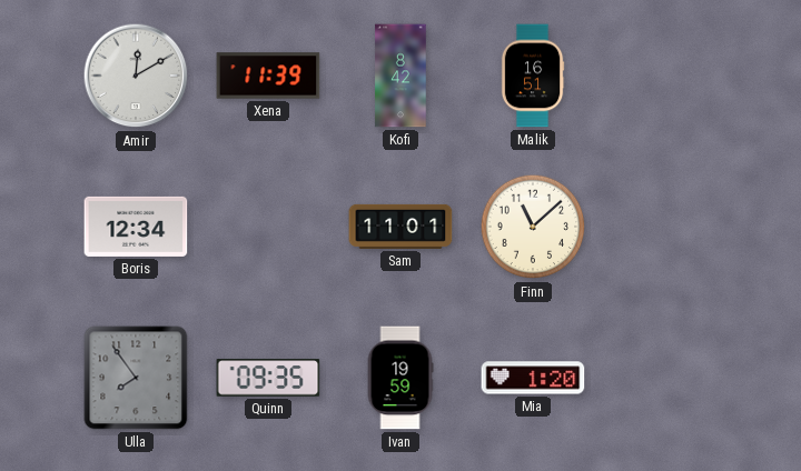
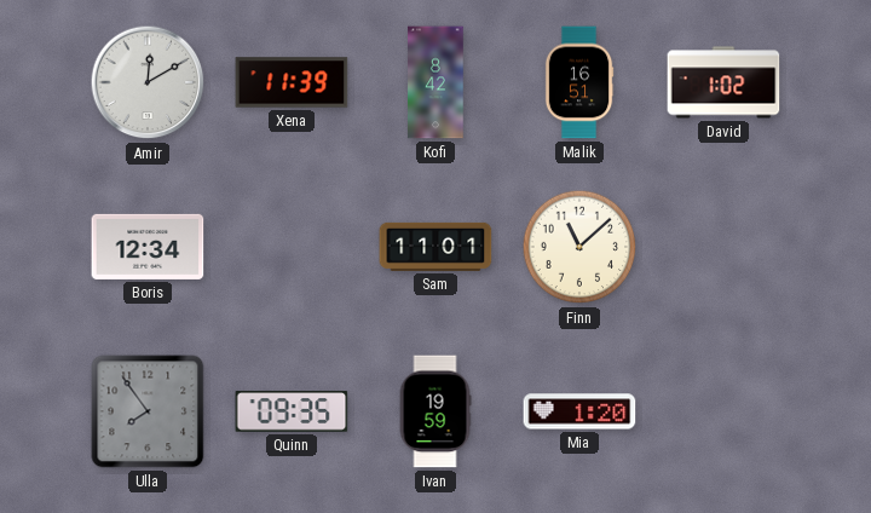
David: none -> 1:02 (723, 82)
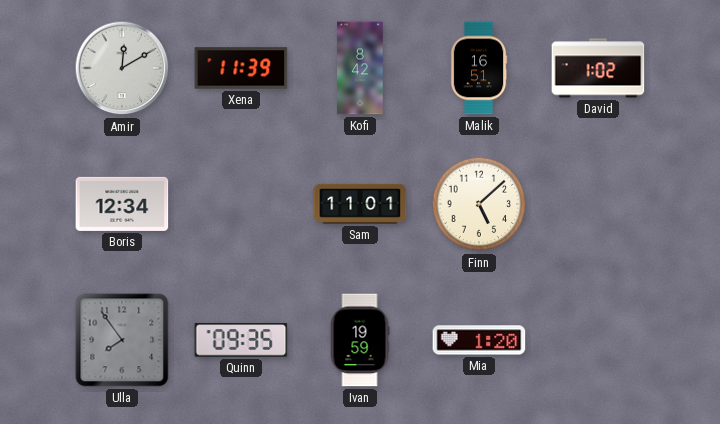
Finn: 11:08 -> 5:08 (479, 204)
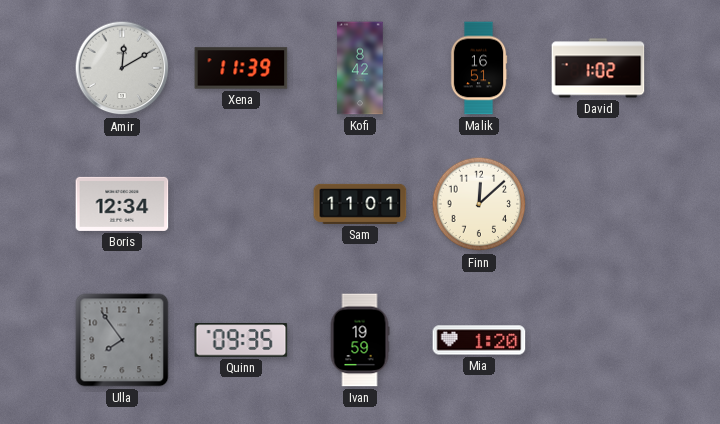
Finn: 5:08 -> 12:08 (479, 204)
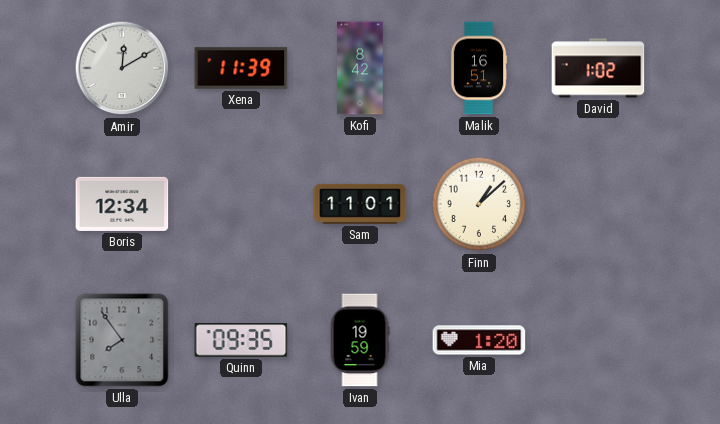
Finn: 12:08 -> 1:08 (479, 204)
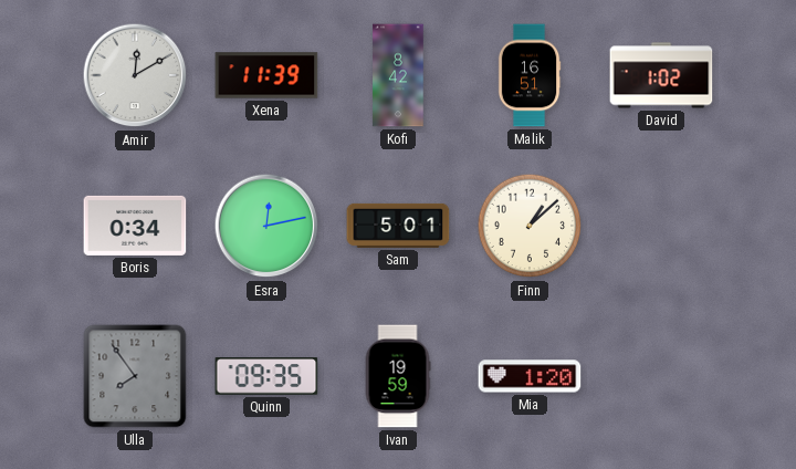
Boris: 12:34 -> 0:34 (135, 226)
Esra: none -> 12:13 (266, 226)
Sam: 11:01 -> 5:01 (398, 226)
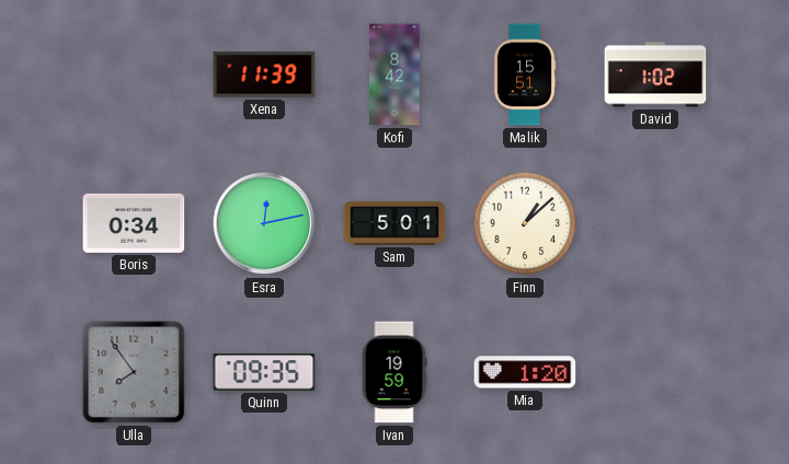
Amir: 12:10 -> none (135, 75)
Malik: 16:51 -> 15:51 (525, 74)
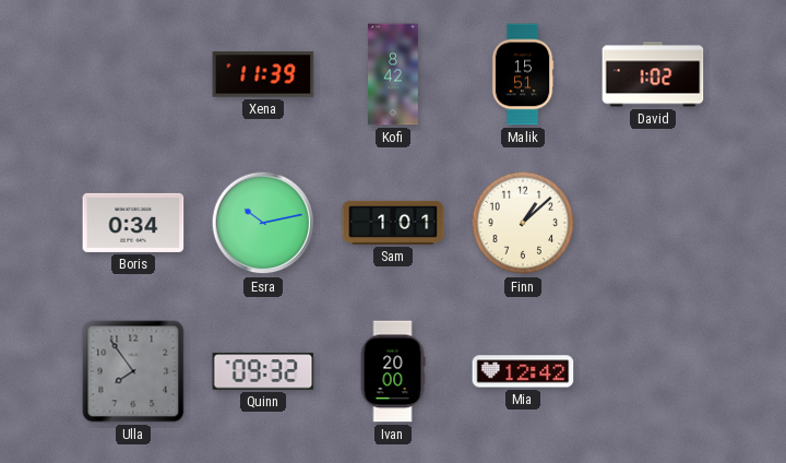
Esra: 12:13 -> 10:13 (263, 223)
Sam: 5:01 -> 1:01 (393, 223)
Quinn: 09:35 -> 09:32 (263, 371)
Ivan: 19:59 -> 20:00 (393, 371)
Mia: 1:20 -> 12:42 (523, 371)
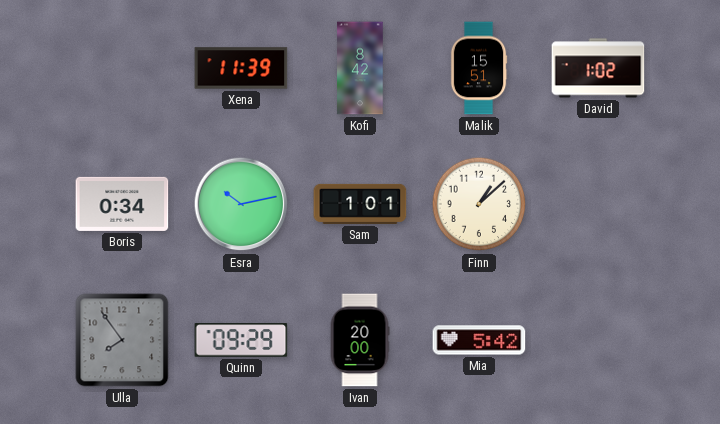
Quinn: 09:32 -> 09:29 (241, 340)
Mia: 12:42 -> 5:42 (479, 340)
